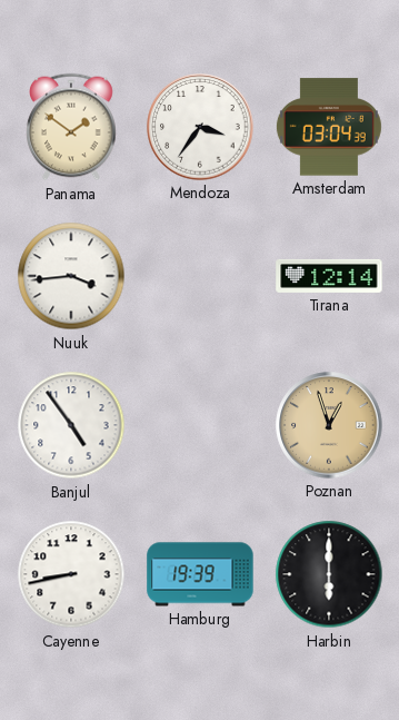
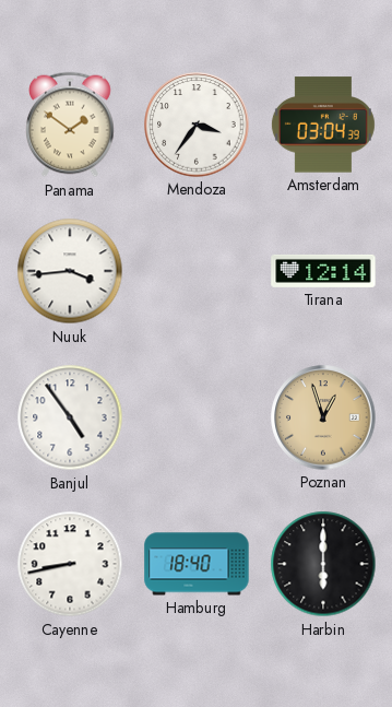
Hamburg: 19:39 -> 18:40 (197, 564)
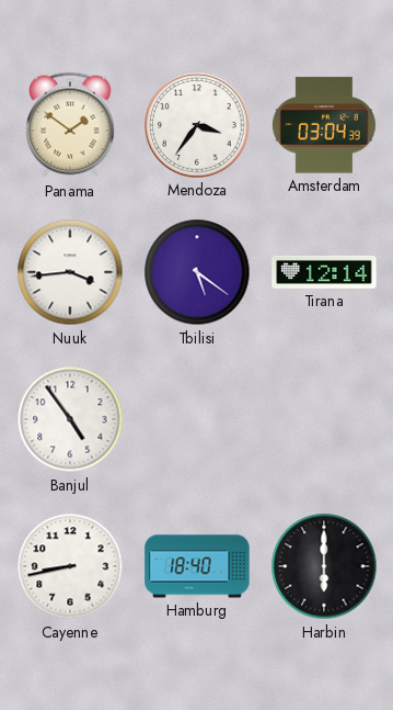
Tbilisi: none -> 5:21 (197, 272)
Poznan: 12:57 -> none (323, 417)
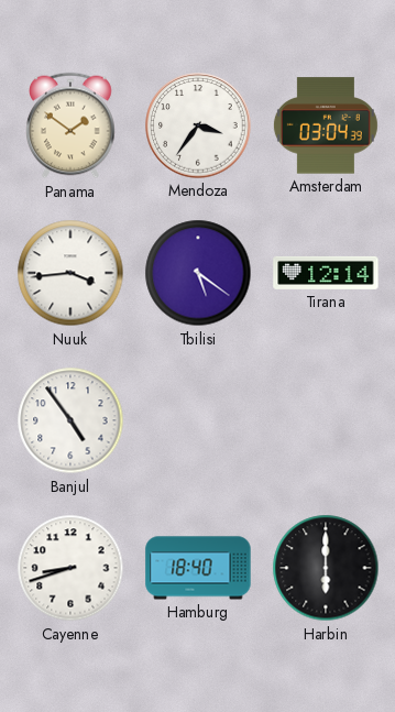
Cayenne: 8:43 -> 8:42 (70, 568)
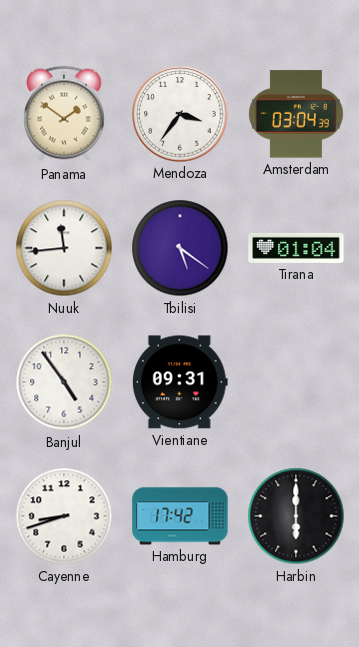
Nuuk: 3:44 -> 11:44 (64, 248)
Tirana: 12:14 -> 01:04 (296, 248)
Vientiane: none -> 09:31 (180, 382)
Hamburg: 18:40 -> 17:42 (180, 516)
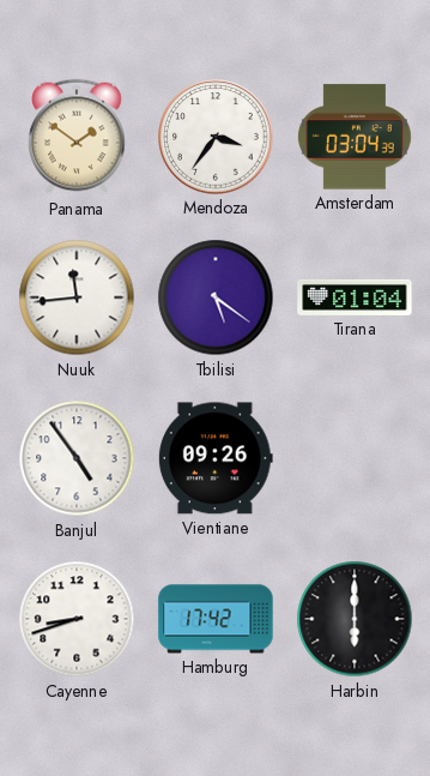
Vientiane: 09:31 -> 09:26 (216, 458)
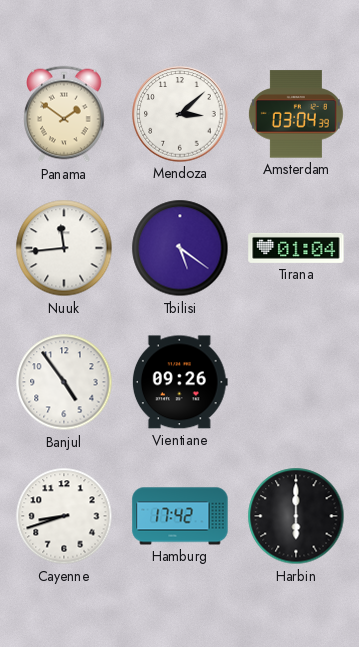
Mendoza: 3:36 -> 3:08 (180, 114)
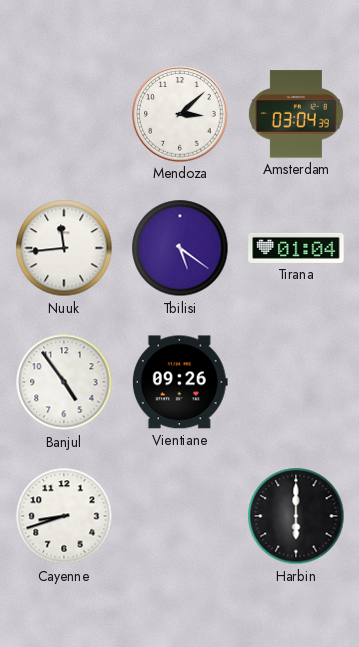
Panama: 1:51 -> none (65, 114)
Hamburg: 17:42 -> none (180, 516)
